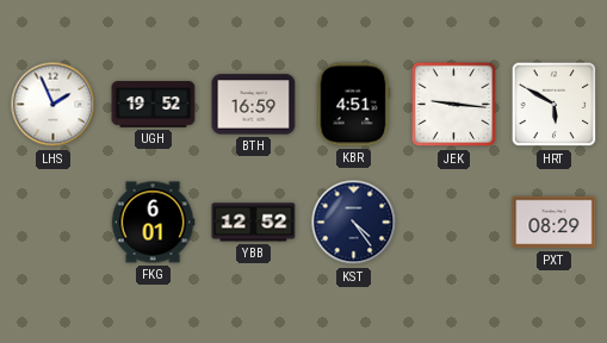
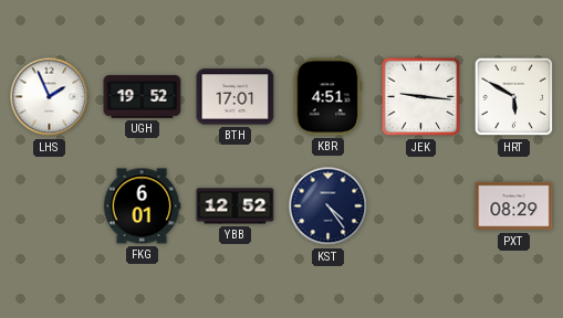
BTH: 16:59 -> 17:01 (236, 97)
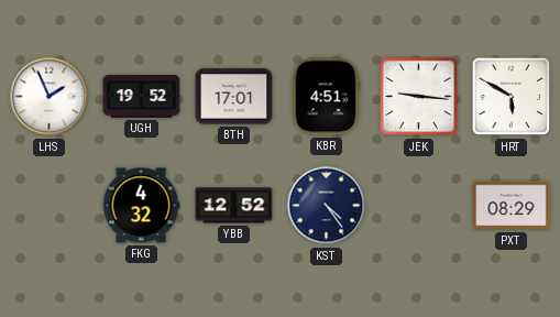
FKG: 6:01 -> 4:32 (141, 206)
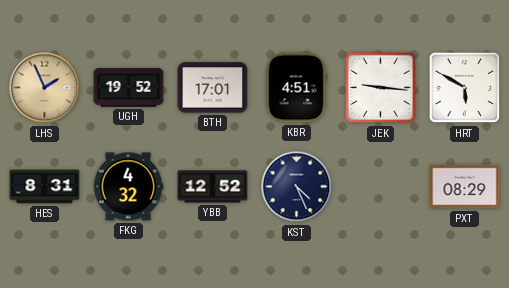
LHS dial: white -> champagne (45, 88)
HES: none -> 8:31 (45, 187)
KST: 4:24 -> 4:26 (297, 187)
